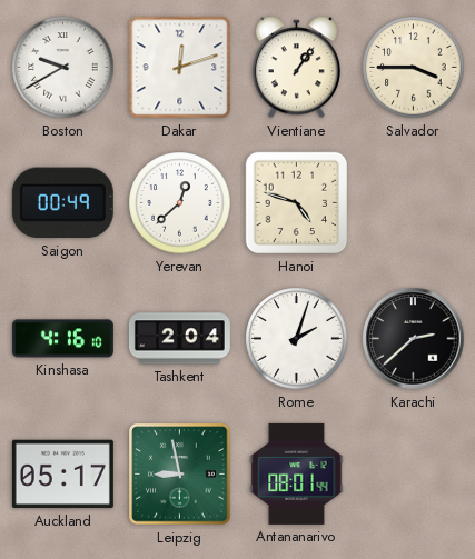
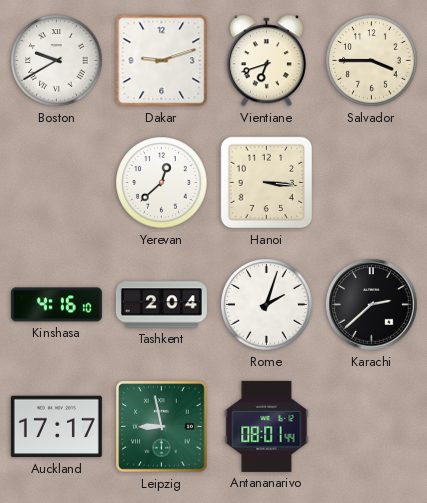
Dakar: 12:12 -> 9:12 (162, 61)
Vientiane: 1:06 -> 6:42 (266, 61)
Saigon: 00:49 -> none (62, 203)
Hanoi: 4:48 -> 3:16 (267, 183)
Auckland: 05:17 -> 17:17 (56, 427)
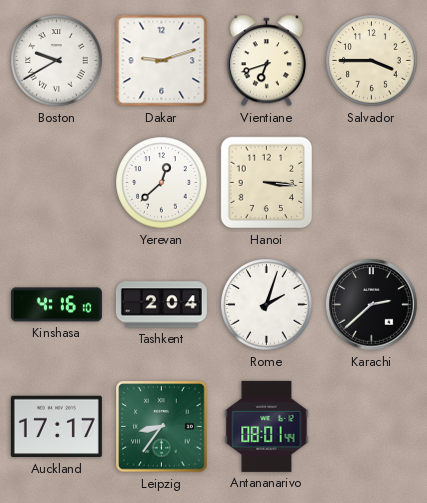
Leipzig: 8:58 -> 8:36 (162, 427)
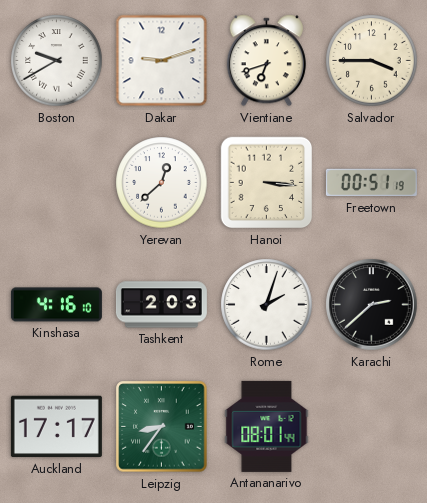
Freetown: none -> 00:51 (371, 183)
Tashkent: 2:04 -> 2:03 (161, 305)
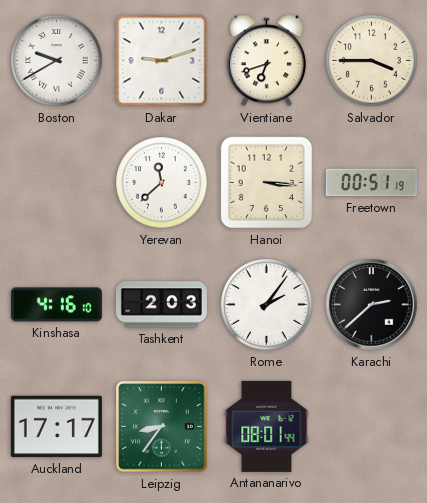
Yerevan: 12:38 -> 11:38 (162, 183)
Rome: 2:03 -> 2:06 (267, 305)
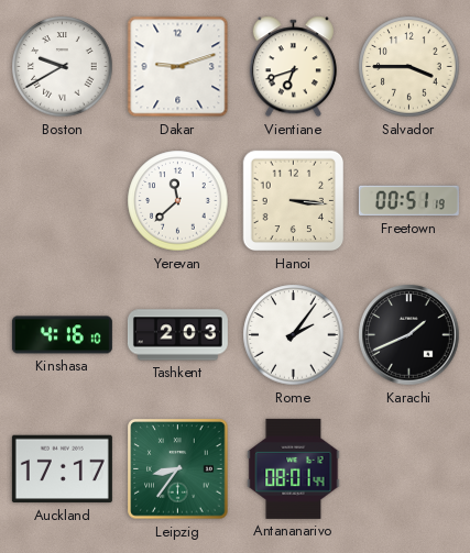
Karachi: 2:38 -> 1:41 (409, 335)
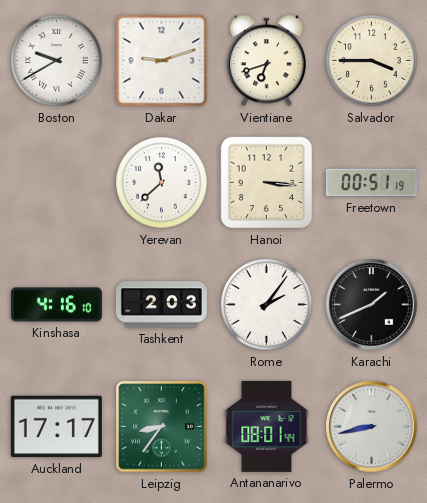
Palermo: none -> 8:43 (372, 427)
